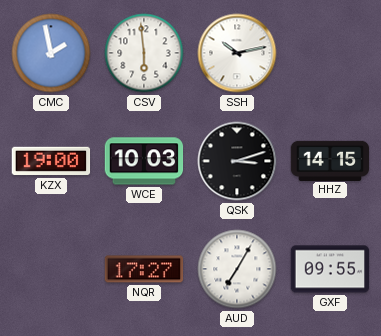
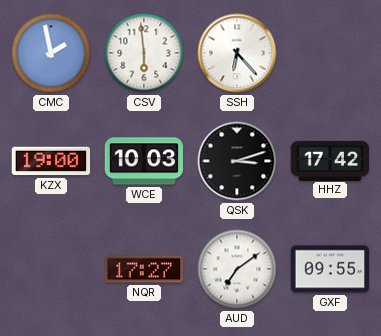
SSH: 10:13 -> 6:23 (237, 53)
HHZ: 14:15 -> 17:42 (330, 160)
AUD: 7:05 -> 7:09 (237, 269)
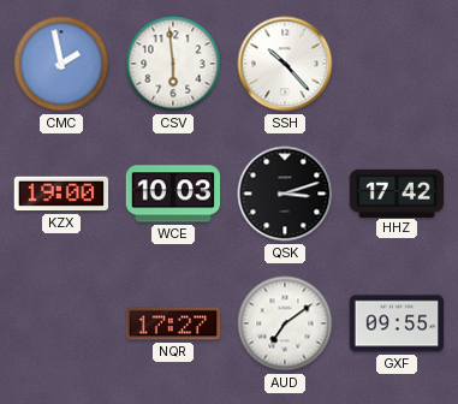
SSH: 6:23 -> 10:23 (285, 64)
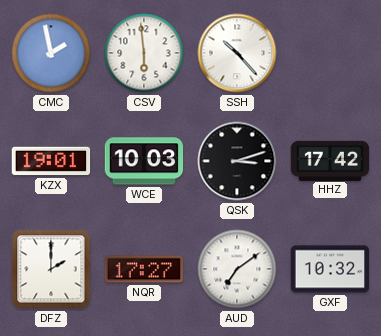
KZX: 19:00 -> 19:01 (51, 161)
DFZ: none -> 2:00 (51, 269)
GXF: 09:55 -> 10:32 (330, 269)
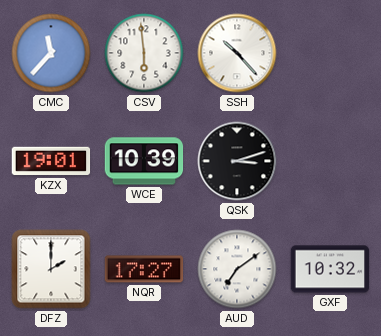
CMC: 1:58 -> 11:37 (51, 53)
WCE: 10:03 -> 10:39 (144, 161)
HHZ: 17:42 -> none (330, 160)
